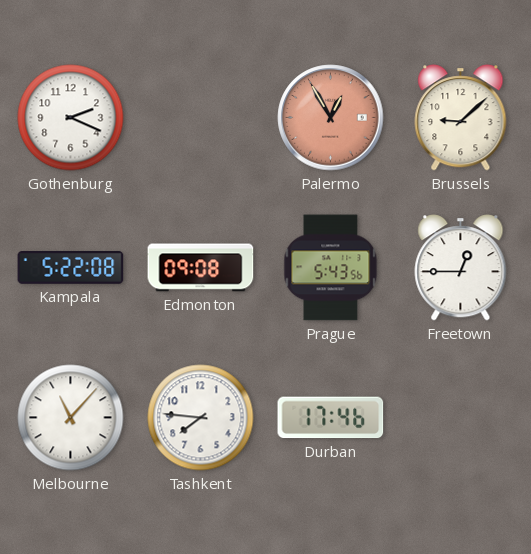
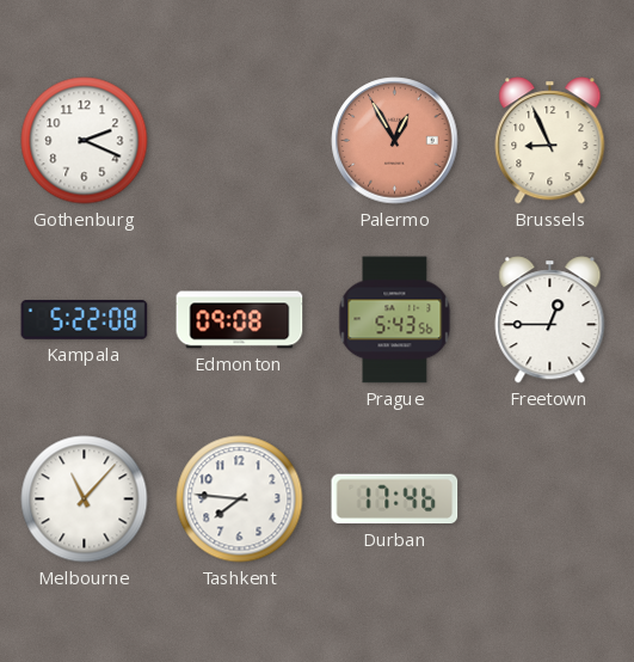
Brussels: 9:08 -> 8:56 (550, 141)
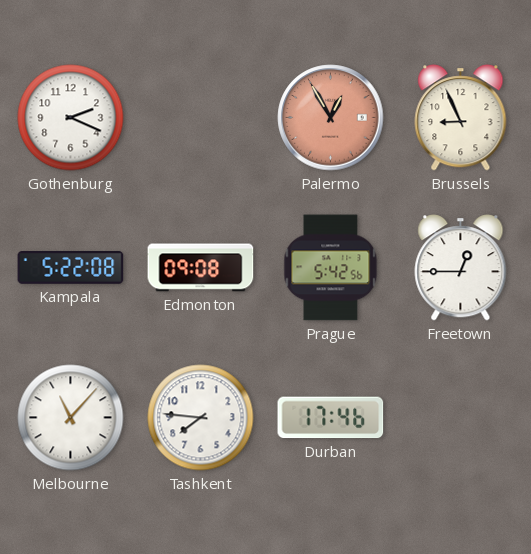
Prague: 5:43 -> 5:42 (331, 268)
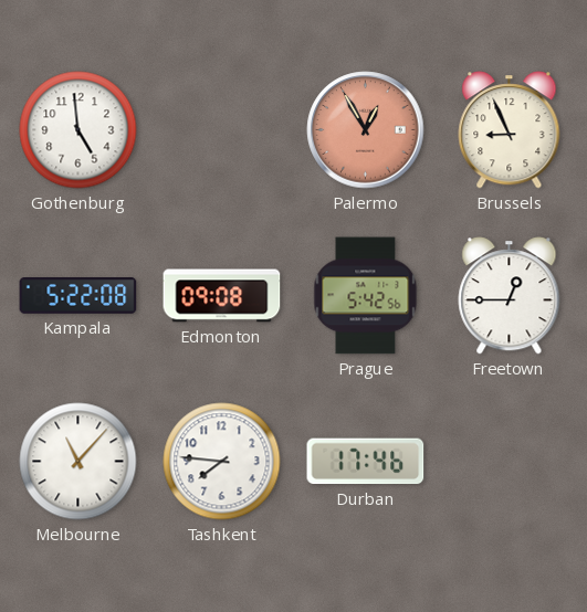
Gothenburg: 2:19 -> 4:59 (78, 130)
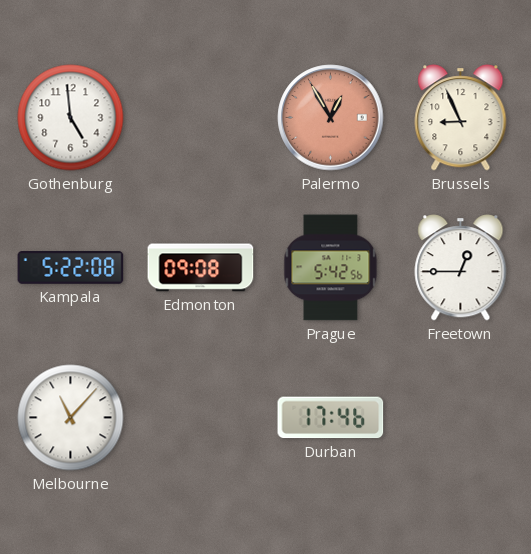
Tashkent: 7:46 -> none (222, 462)
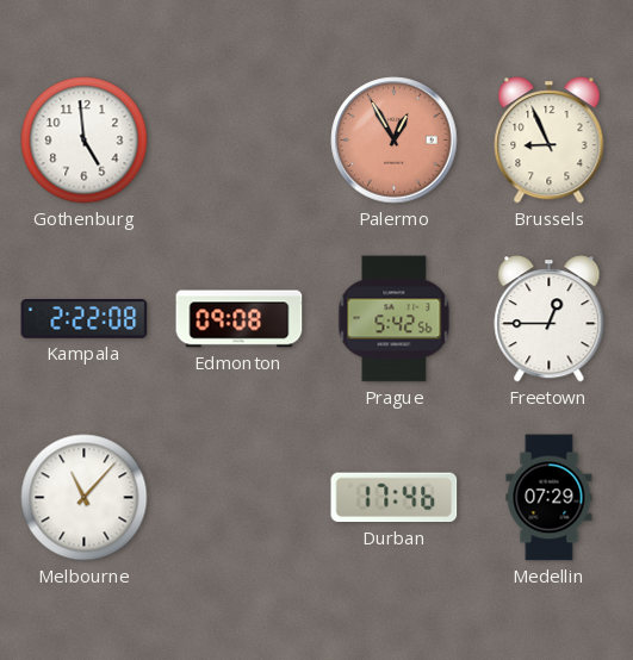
Kampala: 5:22 -> 2:22 (85, 319)
Medellin: none -> 07:29 (550, 498)
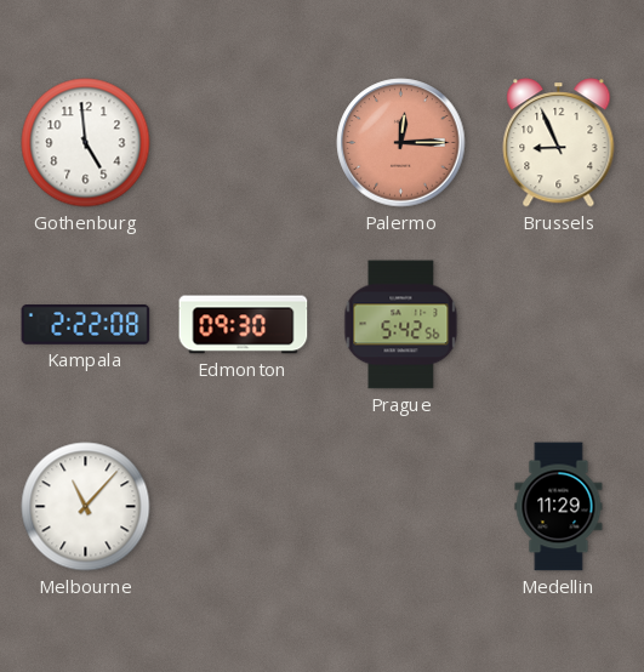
Palermo: 12:55 -> 12:15 (401, 143)
Edmonton: 09:08 -> 09:30 (244, 325)
Freetown: 12:45 -> none (550, 319)
Durban: 17:46 -> none (395, 498)
Medellin: 07:29 -> 11:29 (559, 507)
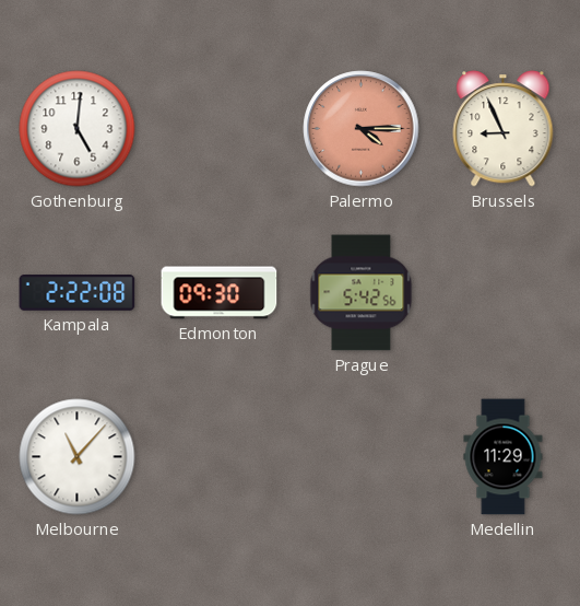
Gothenburg: 4:59 -> 5:01 (78, 129)
Palermo: 12:15 -> 4:15 (362, 129)
